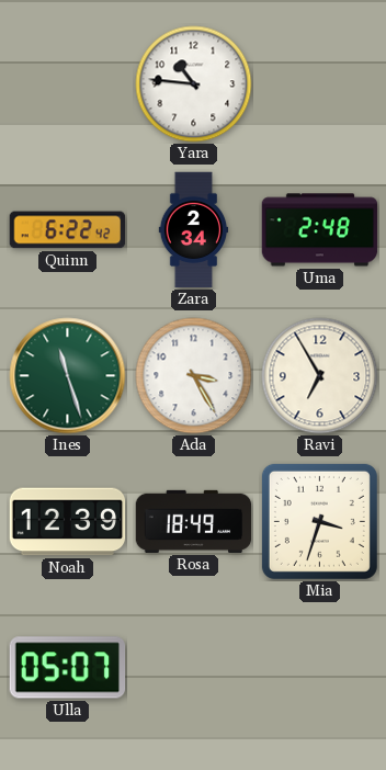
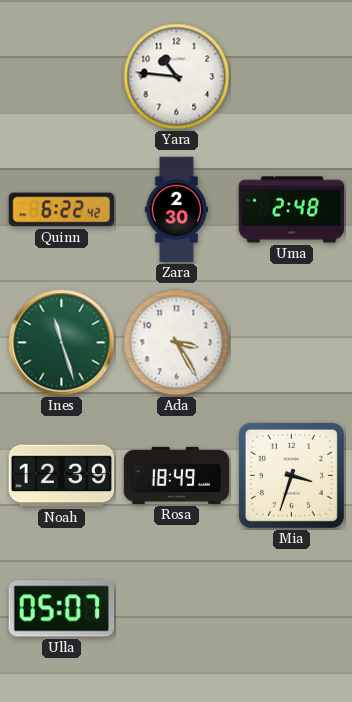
Zara: 2:34 -> 2:30 (177, 210)
Ravi: 6:55 -> none (320, 376)
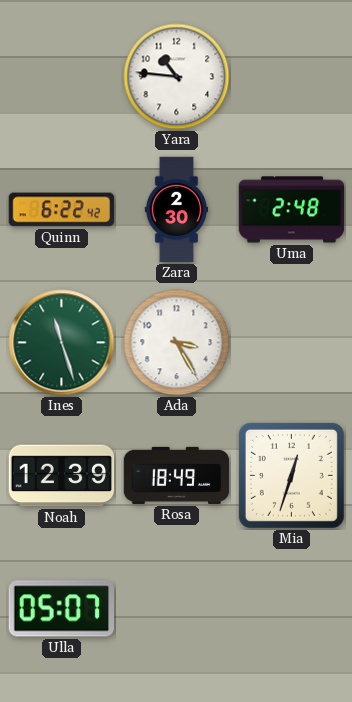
Mia: 3:33 -> 12:33 (291, 475)
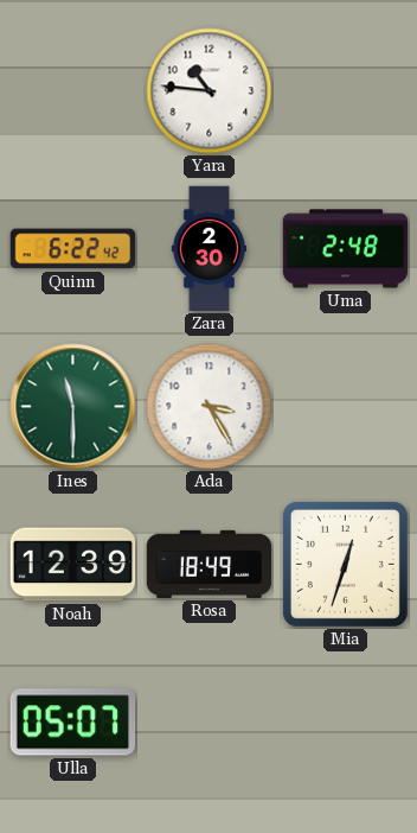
Ines: 11:27 -> 11:30 (73, 407)
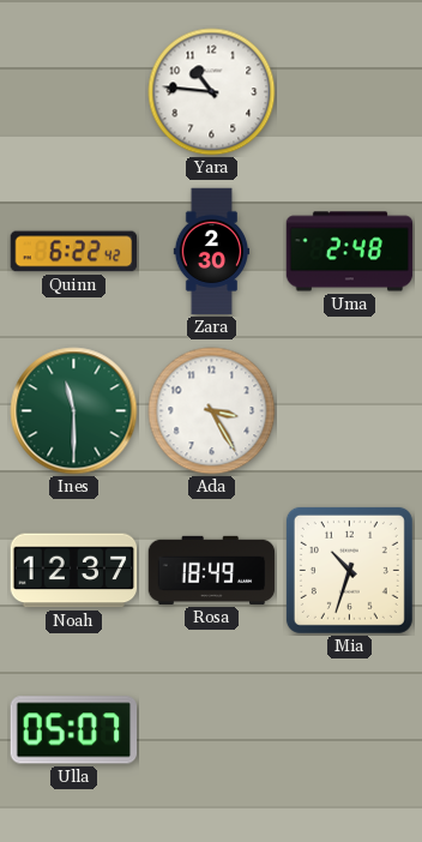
Noah: 12:39 -> 12:37 (74, 571)
Mia: 12:33 -> 10:33 (349, 570)
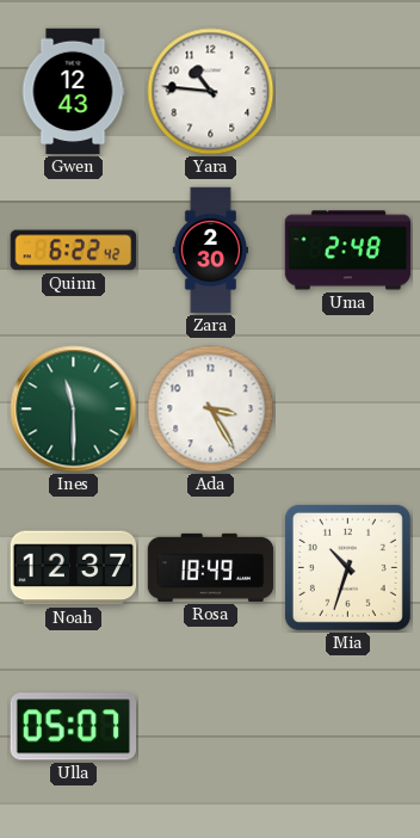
Gwen: none -> 12:43 (73, 92)
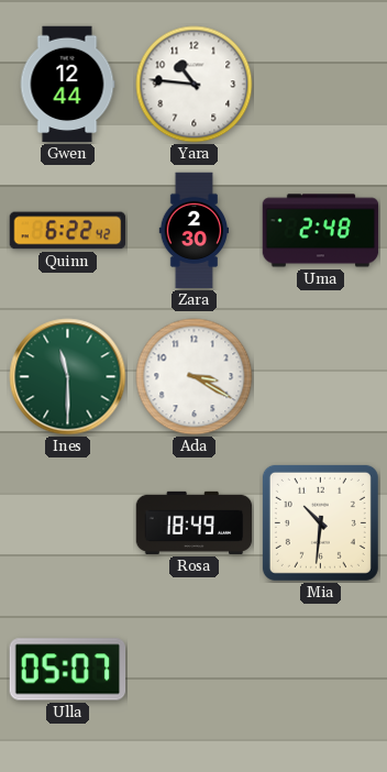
Gwen: 12:43 -> 12:44 (67, 85)
Ada: 3:25 -> 3:20 (195, 377)
Noah: 12:37 -> none (74, 568)
Mia: 10:33 -> 10:31 (320, 522)
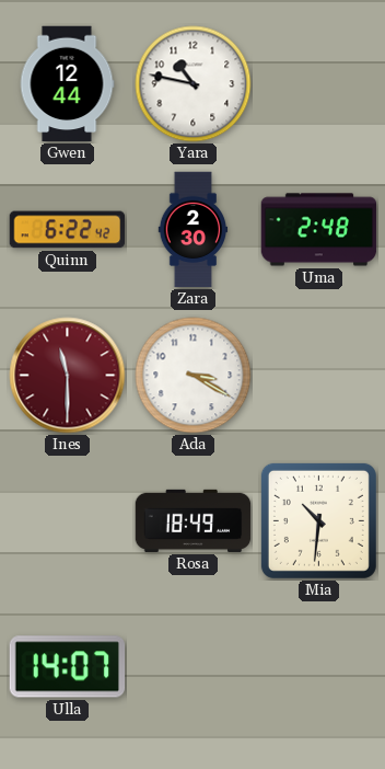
Yara: 10:46 -> 10:47 (194, 84)
Ines dial: green -> burgundy (68, 376)
Ulla: 05:07 -> 14:07 (68, 667)
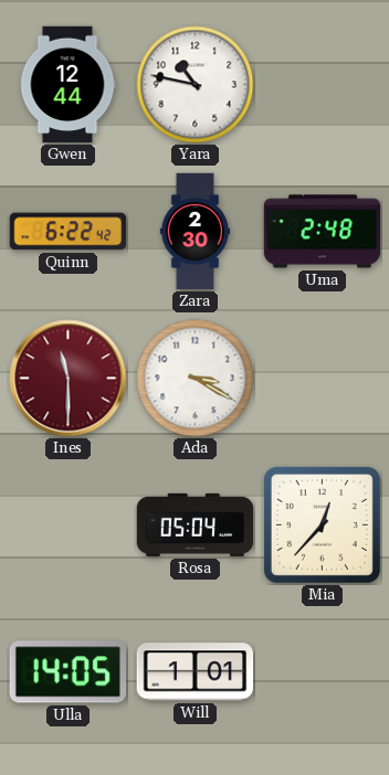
Rosa: 18:49 -> 05:04 (196, 524)
Mia: 10:31 -> 12:37 (322, 524)
Ulla: 14:07 -> 14:05 (69, 672)
Will: none -> 1:01 (196, 672)
